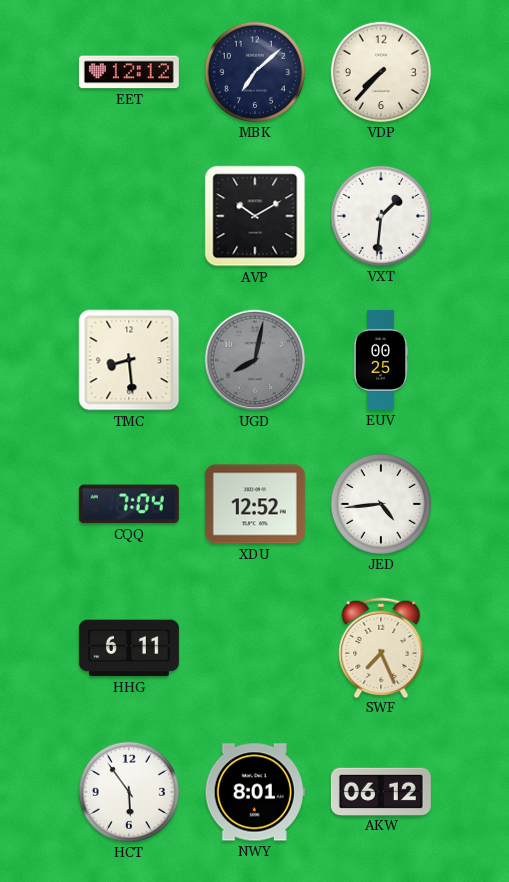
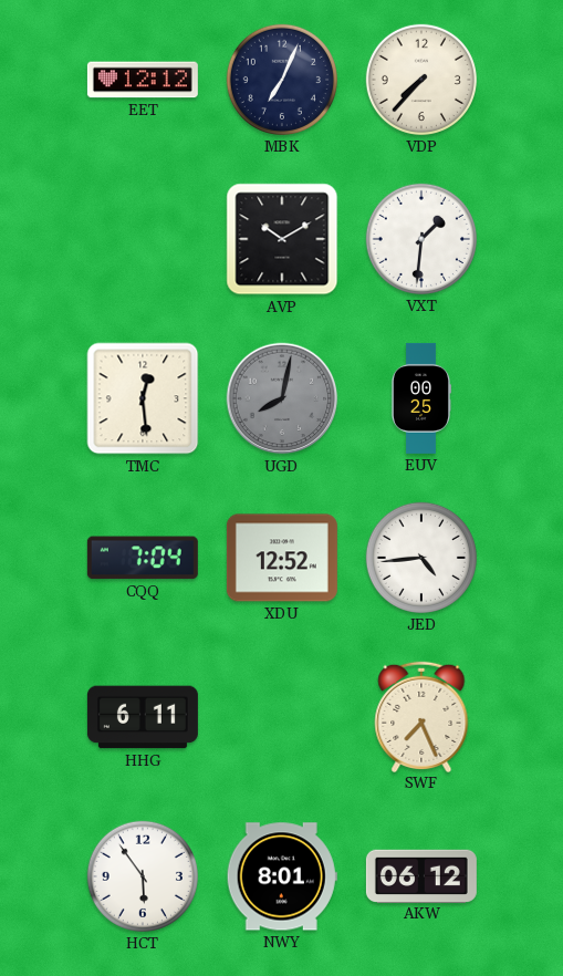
MBK: 7:08 -> 7:04 (282, 80)
TMC: 8:29 -> 12:29 (143, 398)
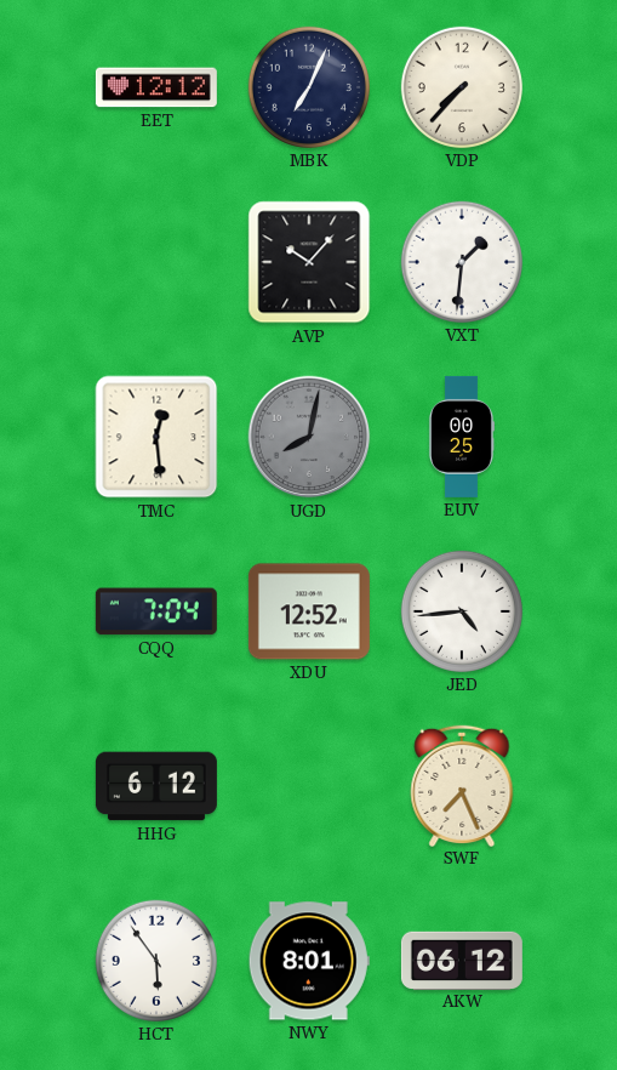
AVP: 10:10 -> 10:07 (309, 262)
HHG: 6:11 -> 6:12 (156, 786)
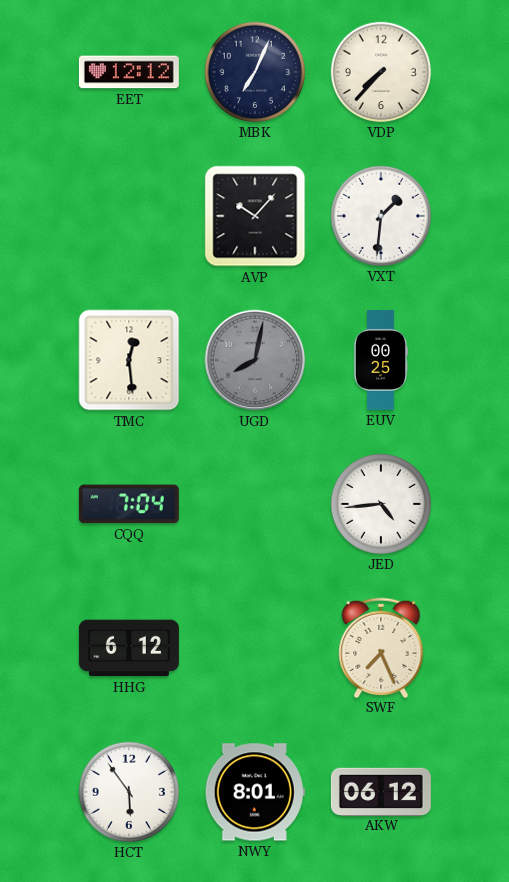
XDU: 12:52 -> none (309, 611)
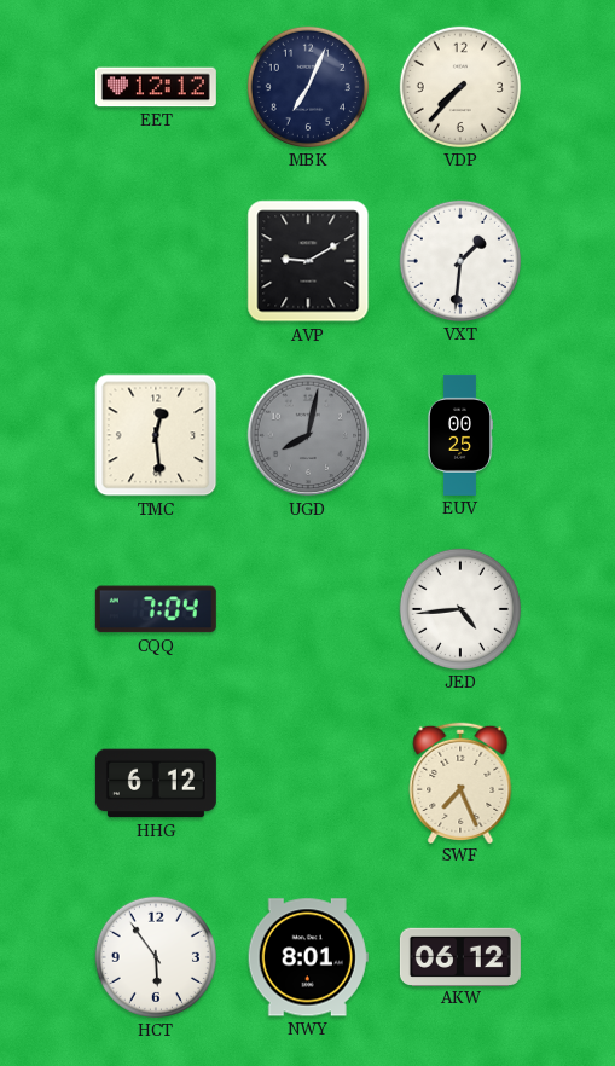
AVP: 10:07 -> 9:10 (308, 261)
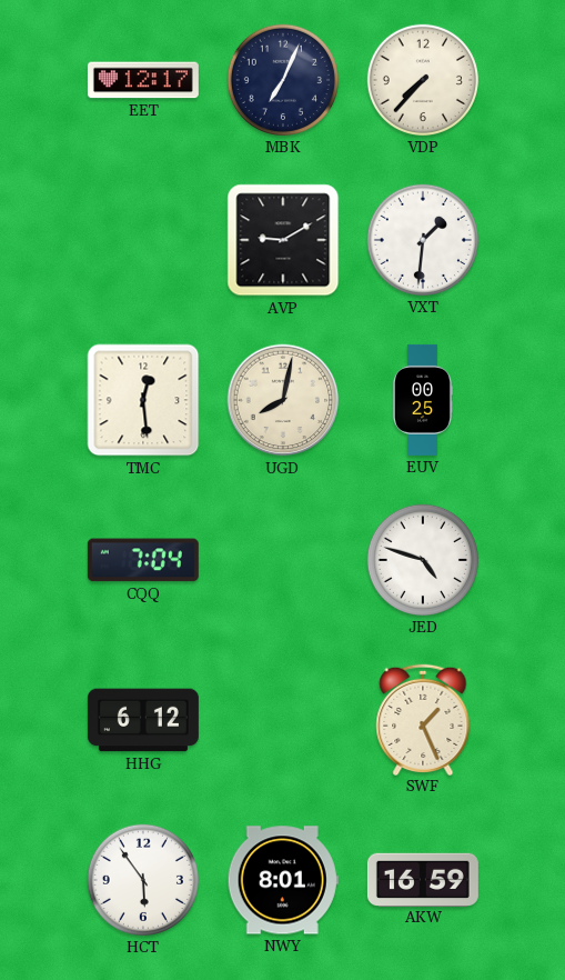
EET: 12:12 -> 12:17 (143, 80)
UGD dial: grey -> cream (283, 400)
JED: 4:44 -> 4:48 (423, 560)
SWF: 7:26 -> 1:26 (423, 719)
AKW: 06:12 -> 16:59 (423, 879)
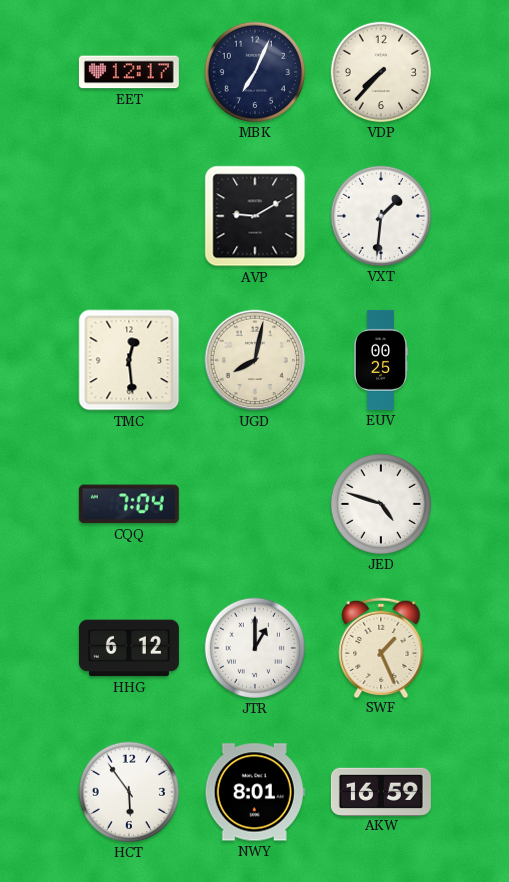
JTR: none -> 1:00 (255, 648)
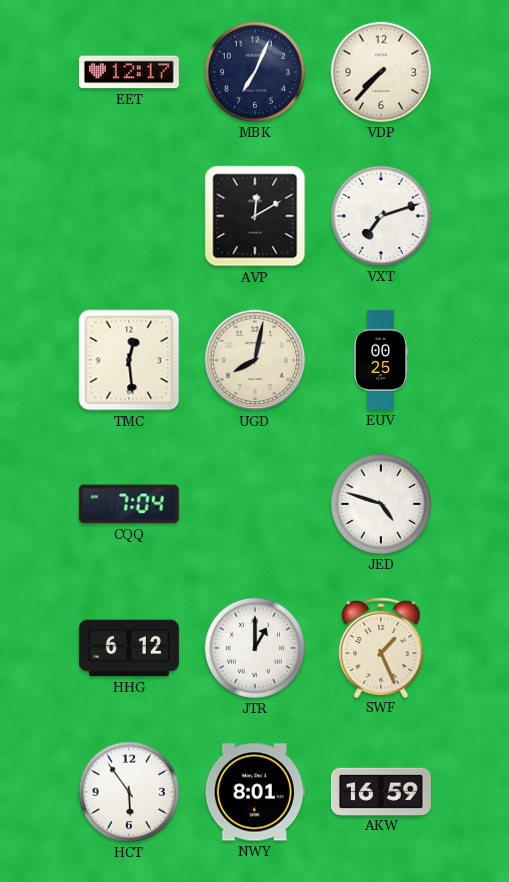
AVP: 9:10 -> 12:10 (255, 216)
VXT: 1:31 -> 7:12 (381, 216)
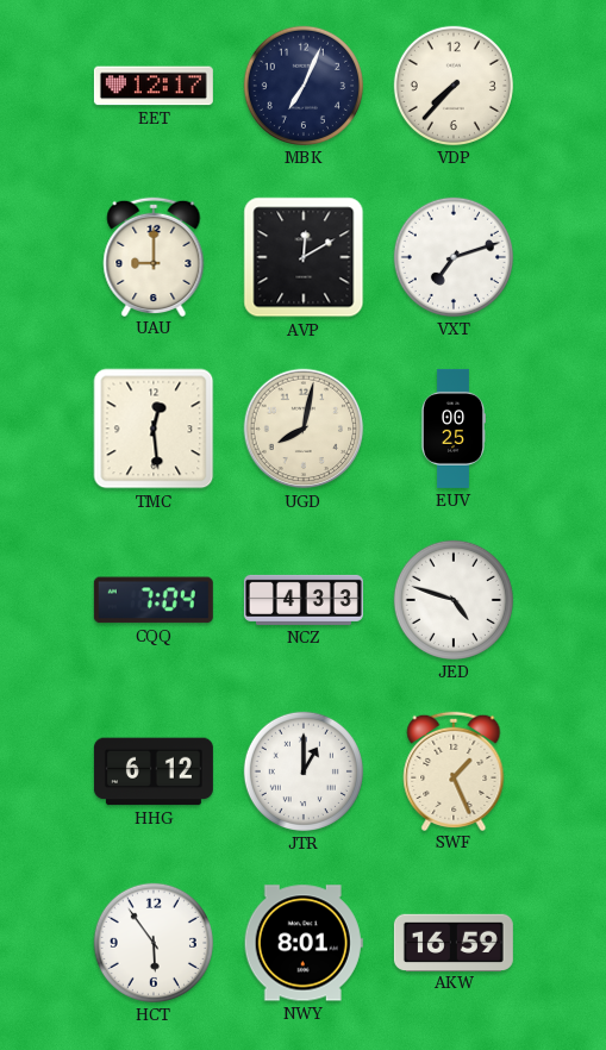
UAU: none -> 9:00 (154, 256)
NCZ: none -> 4:33 (304, 600)
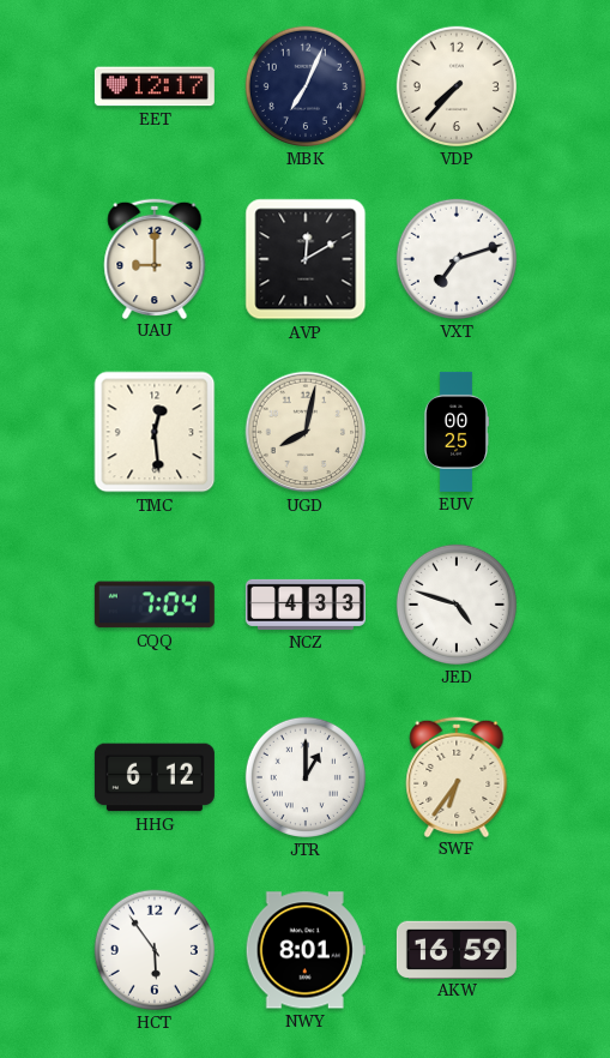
SWF: 1:26 -> 6:36 (457, 776)
